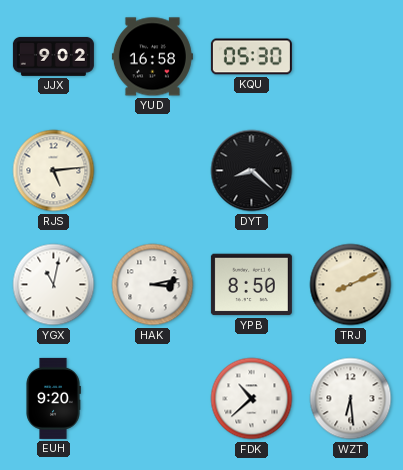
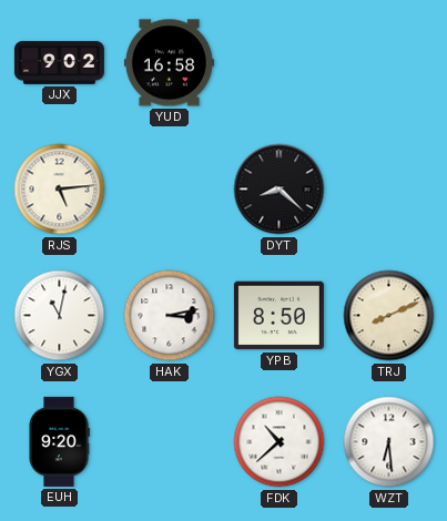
KQU: 05:30 -> none (251, 57)
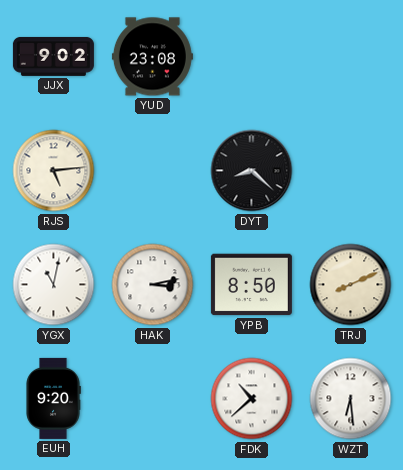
YUD: 16:58 -> 23:08 (152, 57)
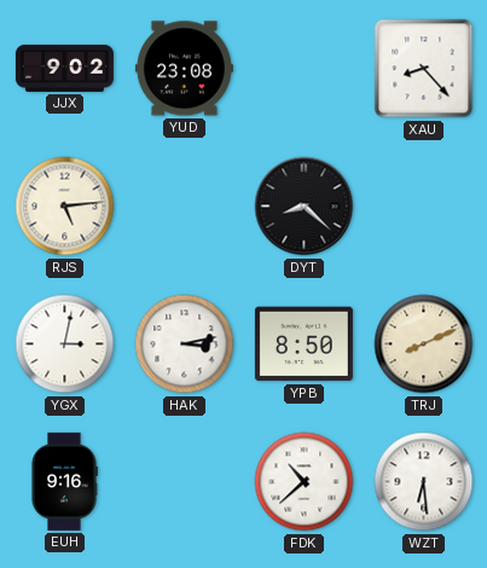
XAU: none -> 8:23 (424, 69)
YGX: 11:02 -> 3:02 (65, 344)
EUH: 9:20 -> 9:16 (64, 481)
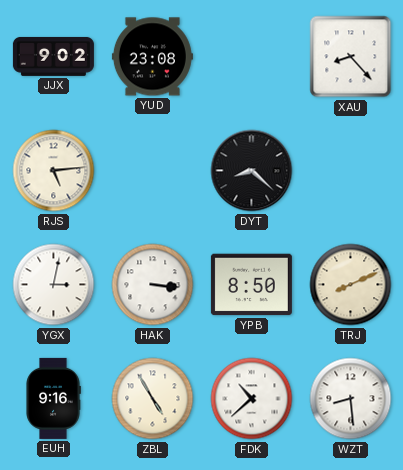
HAK: 3:13 -> 3:16 (153, 285)
ZBL: none -> 4:55 (153, 399)
WZT: 6:29 -> 8:29 (351, 399)
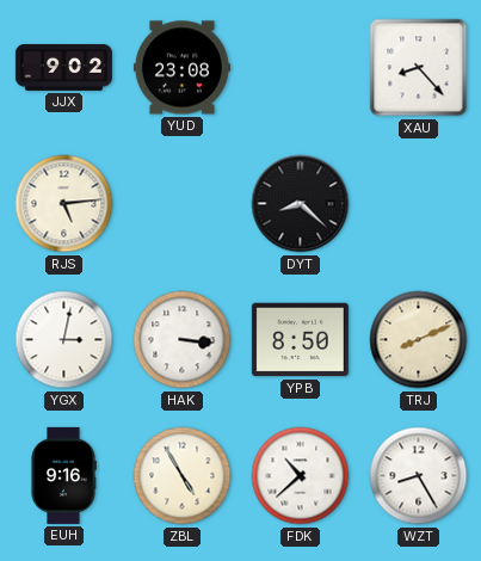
WZT: 8:29 -> 8:25 (419, 476)
